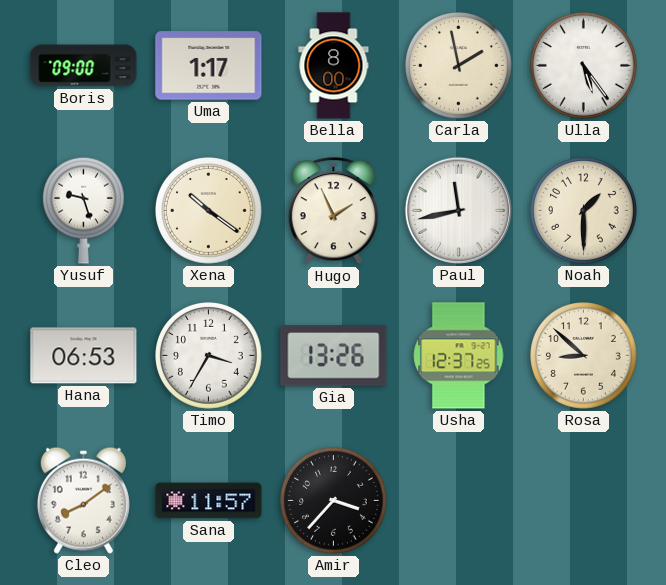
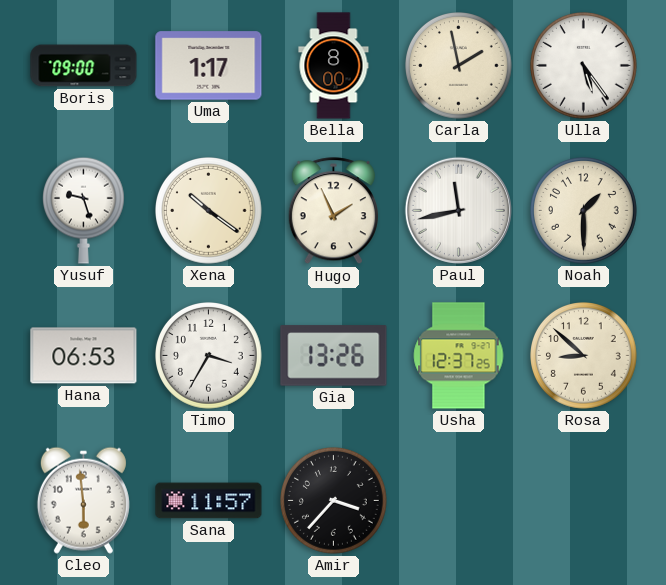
Cleo: 8:09 -> 5:59 (83, 500)
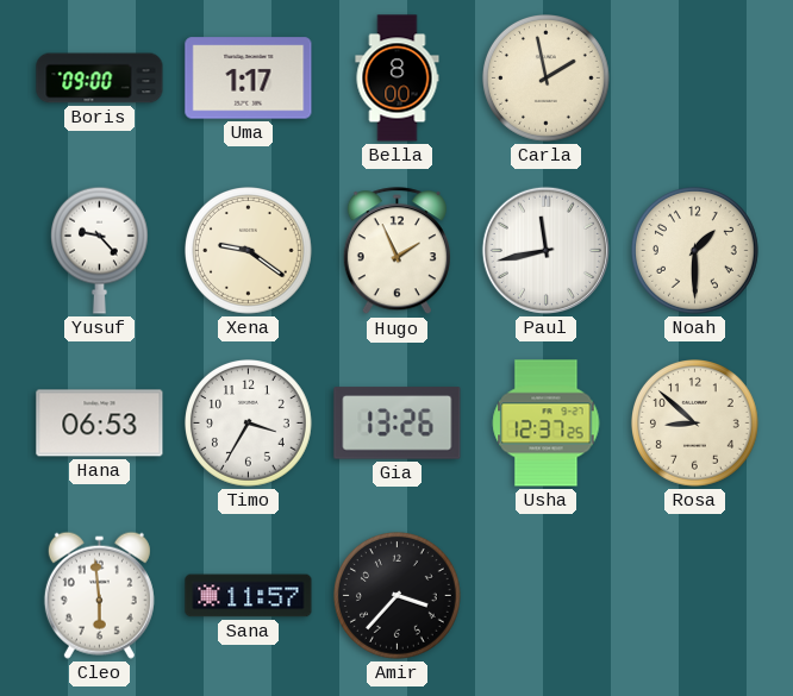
Ulla: 5:24 -> none (584, 66)
Yusuf: 9:27 -> 9:23 (99, 250)
Xena: 10:21 -> 9:21 (249, 251)
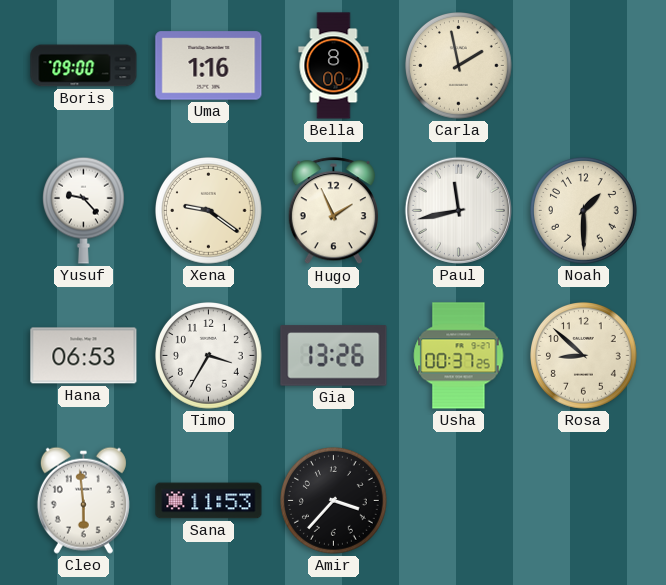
Uma: 1:17 -> 1:16 (209, 66)
Usha: 12:37 -> 00:37 (459, 356)
Sana: 11:57 -> 11:53 (209, 501)
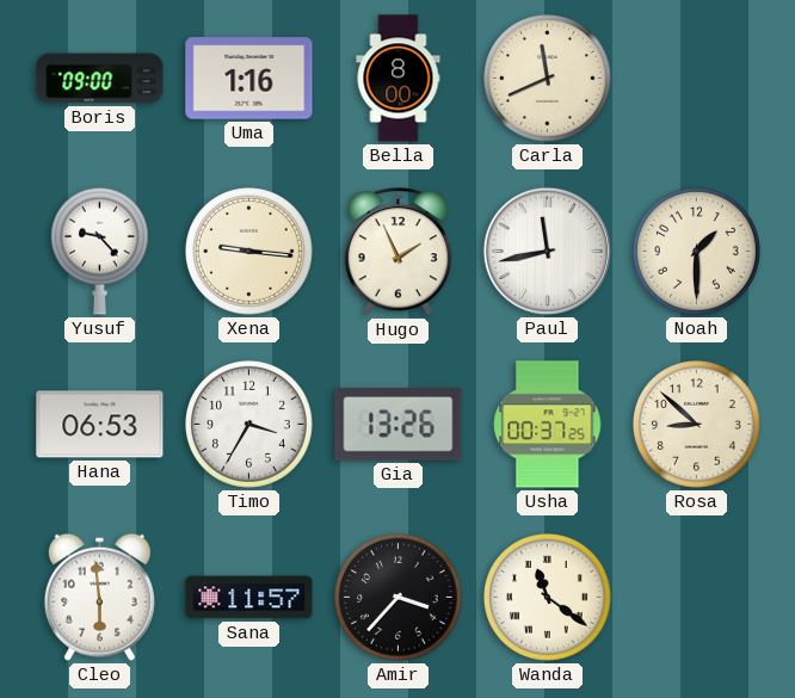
Carla: 1:58 -> 11:41 (548, 79)
Xena: 9:21 -> 9:16 (249, 252)
Sana: 11:53 -> 11:57 (249, 598)
Wanda: none -> 11:21 (548, 598)
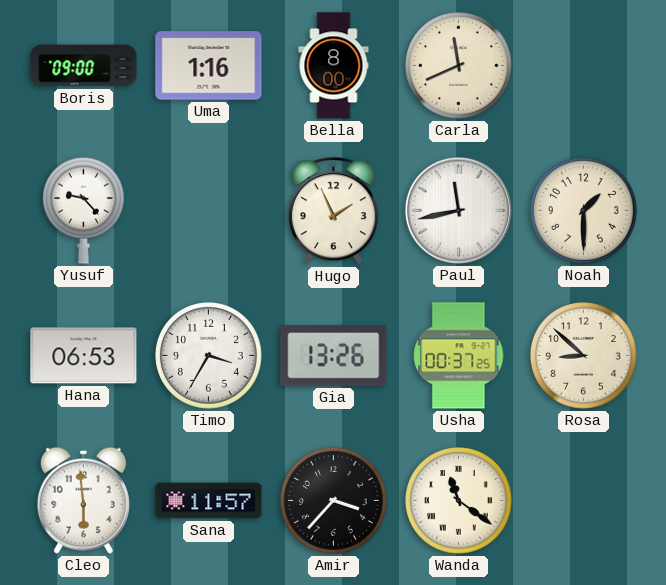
Xena: 9:16 -> none (249, 252)
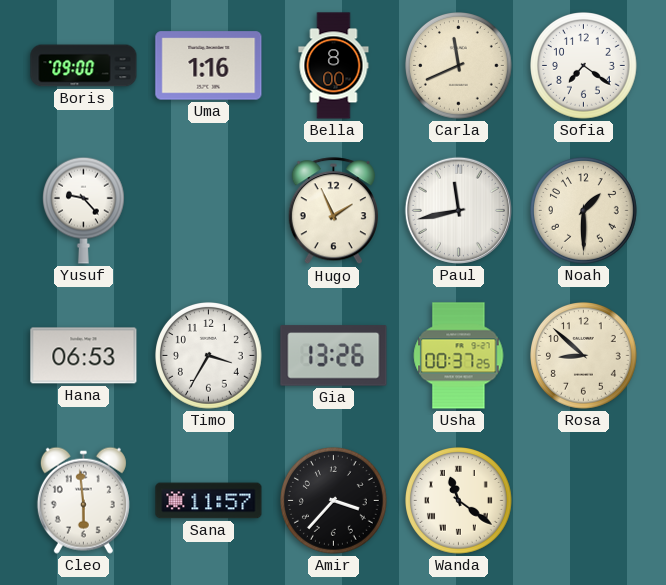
Sofia: none -> 7:21 (584, 66)
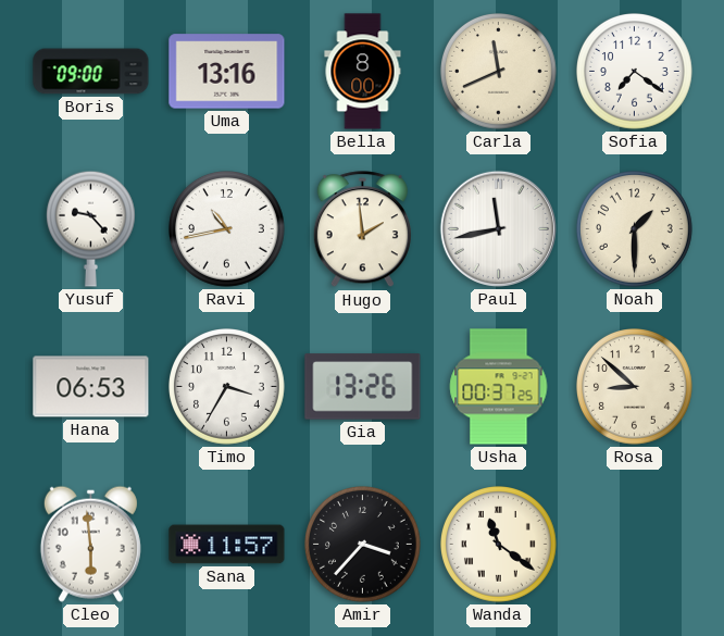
Uma: 1:16 -> 13:16 (227, 72)
Ravi: none -> 10:43 (227, 229)
Hugo: 1:56 -> 1:59 (362, 229)
